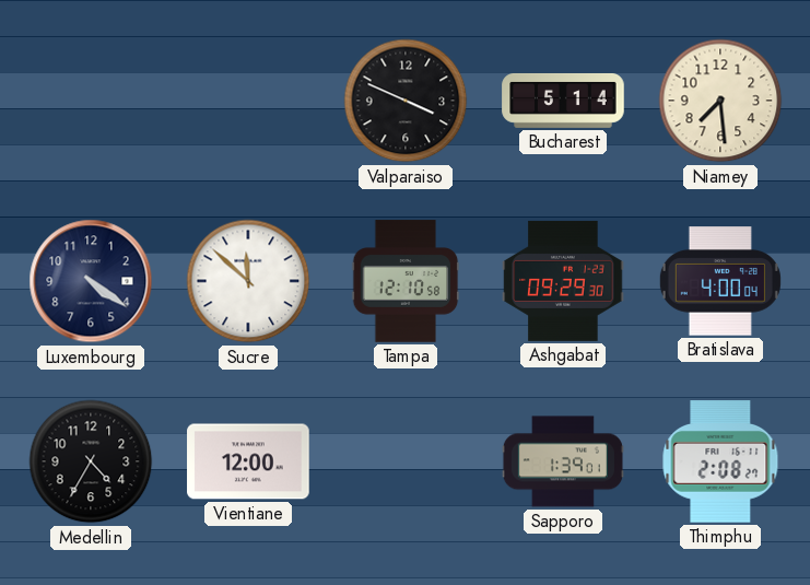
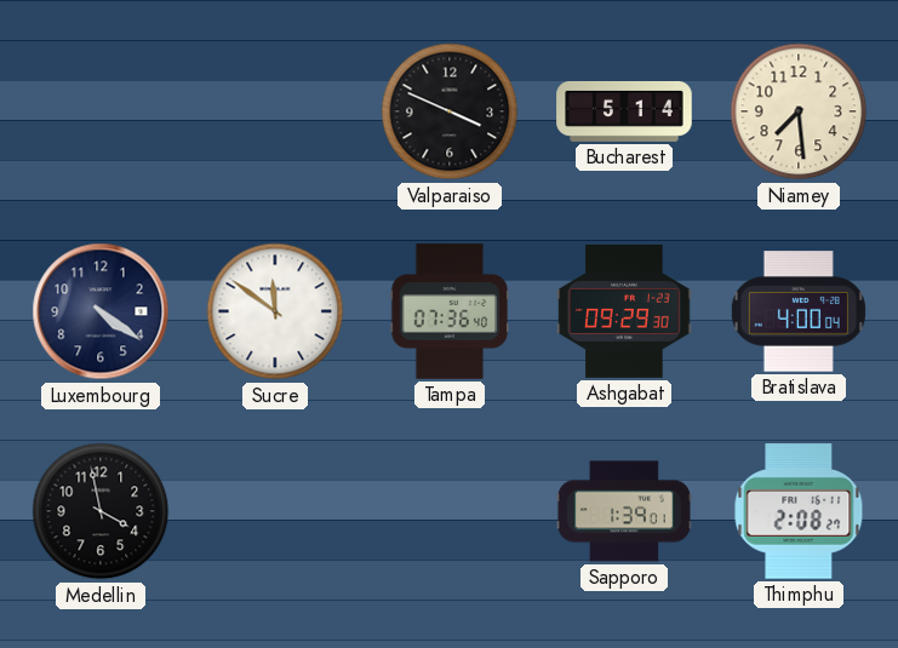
Sucre: 11:52 -> 11:51 (275, 311)
Tampa: 12:10 -> 07:36 (450, 311)
Medellin: 4:35 -> 3:58 (101, 511)
Vientiane: 12:00 -> none (248, 461)
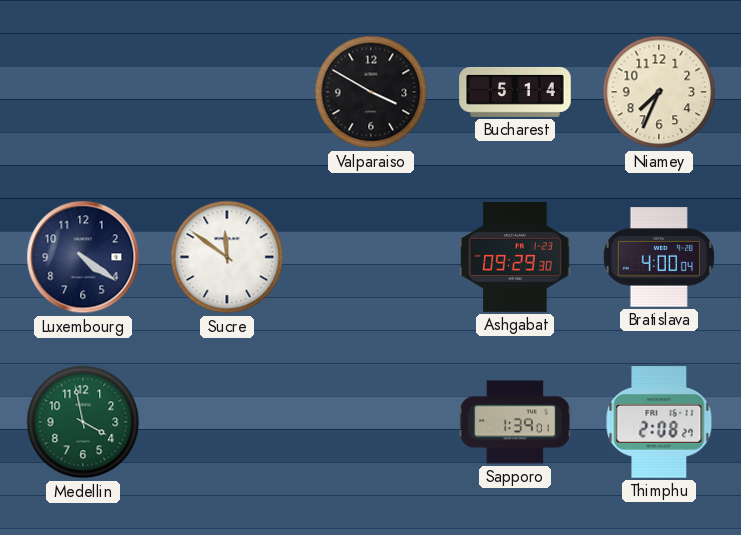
Valparaiso: 3:49 -> 3:50 (371, 92)
Niamey: 7:29 -> 7:34 (659, 92)
Tampa: 07:36 -> none (450, 311)
Medellin dial: black -> green (83, 422)
